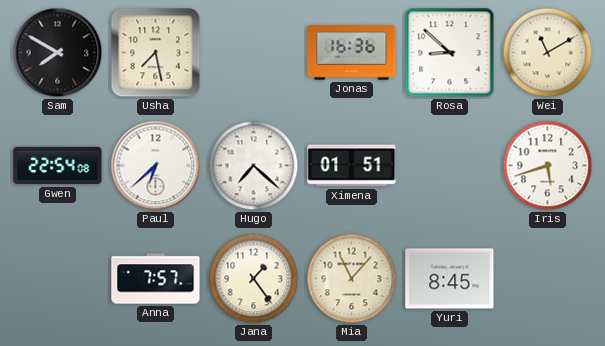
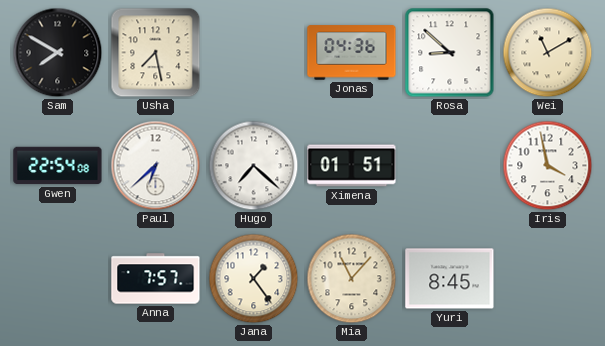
Jonas: 16:36 -> 04:36 (352, 53)
Iris: 5:42 -> 3:58 (548, 166)
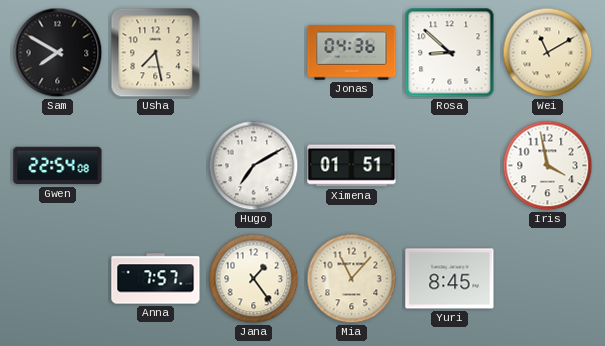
Paul: 6:38 -> none (156, 166)
Hugo: 7:22 -> 7:10 (254, 166)
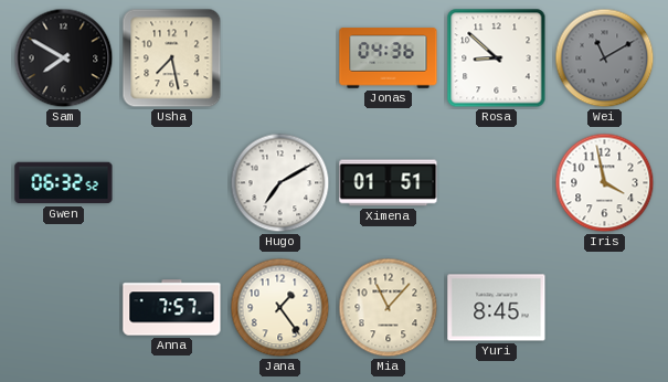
Wei dial: cream -> grey (605, 59)
Gwen: 22:54 -> 06:32 (64, 183)
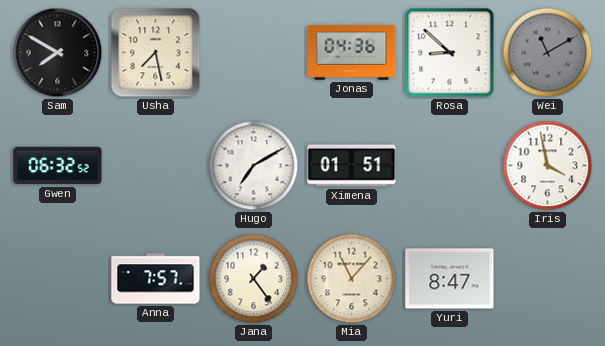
Yuri: 8:45 -> 8:47 (450, 279)
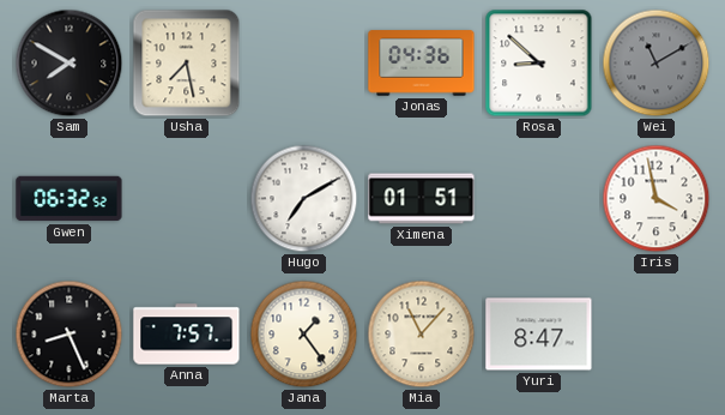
Marta: none -> 8:26 (70, 335)
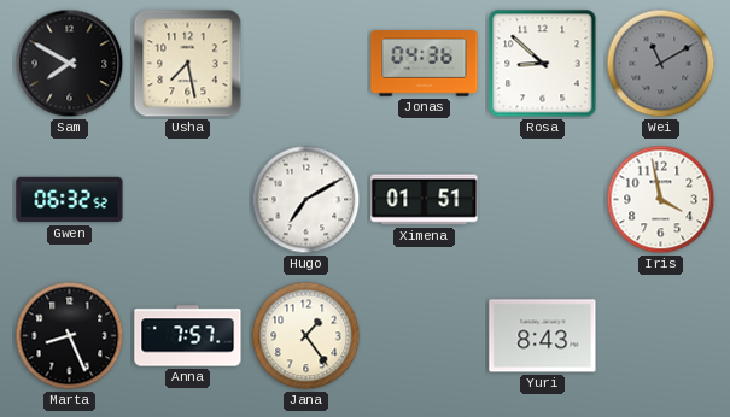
Mia: 11:07 -> none (422, 335)
Yuri: 8:47 -> 8:43 (543, 336)
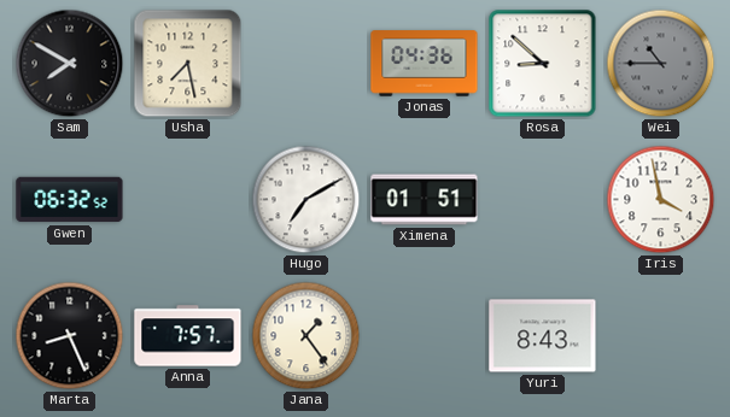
Wei: 11:10 -> 10:45 (661, 64)
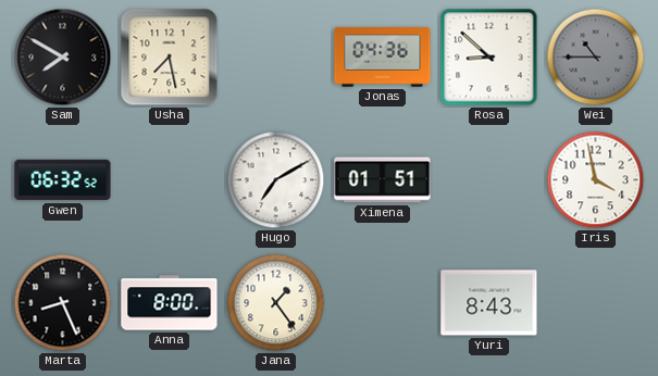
Anna: 7:57 -> 8:00 (170, 303)
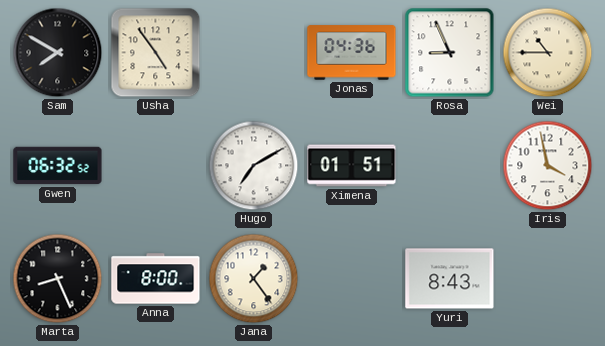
Usha: 7:28 -> 4:54 (156, 53)
Rosa: 8:52 -> 8:56 (450, 53)
Wei dial: grey -> cream (548, 53)
